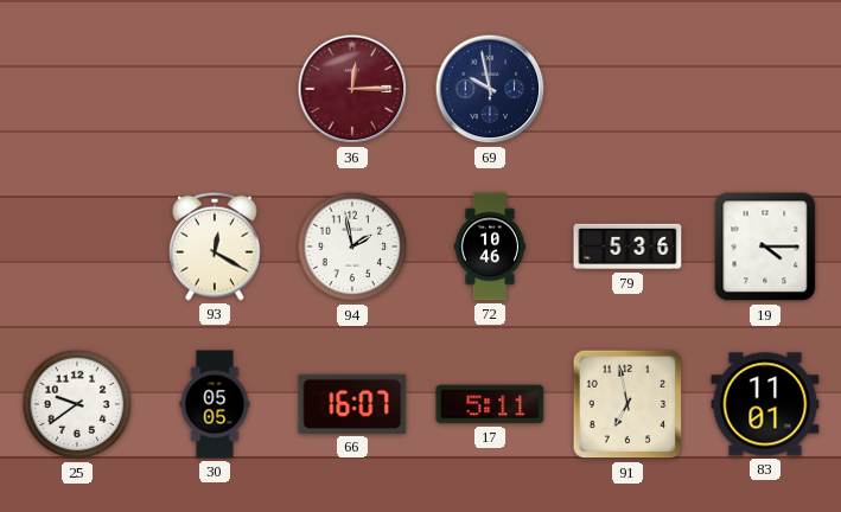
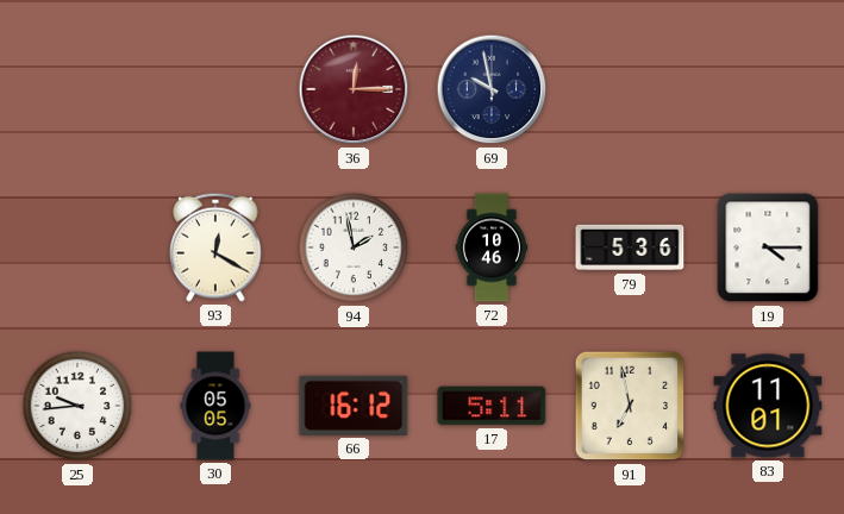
25: 9:39 -> 9:44 (77, 406)
66: 16:07 -> 16:12 (354, 406)
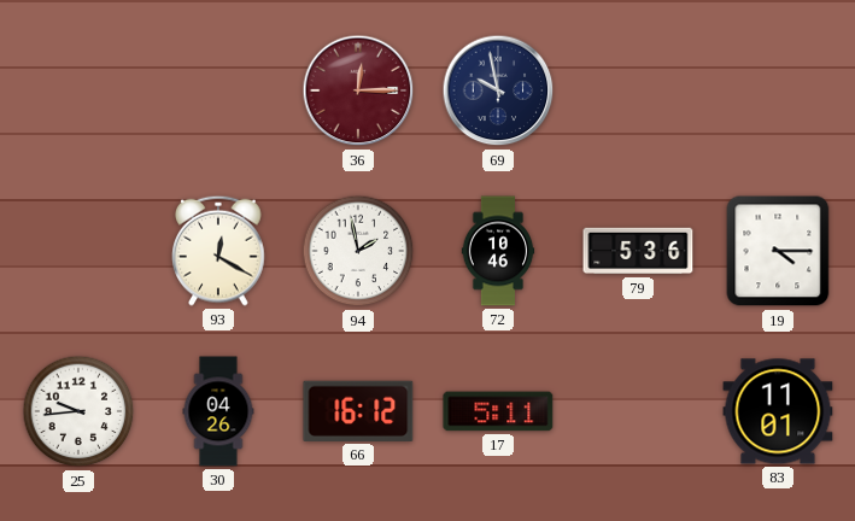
30: 05:05 -> 04:26 (218, 411)
91: 6:58 -> none (630, 406)
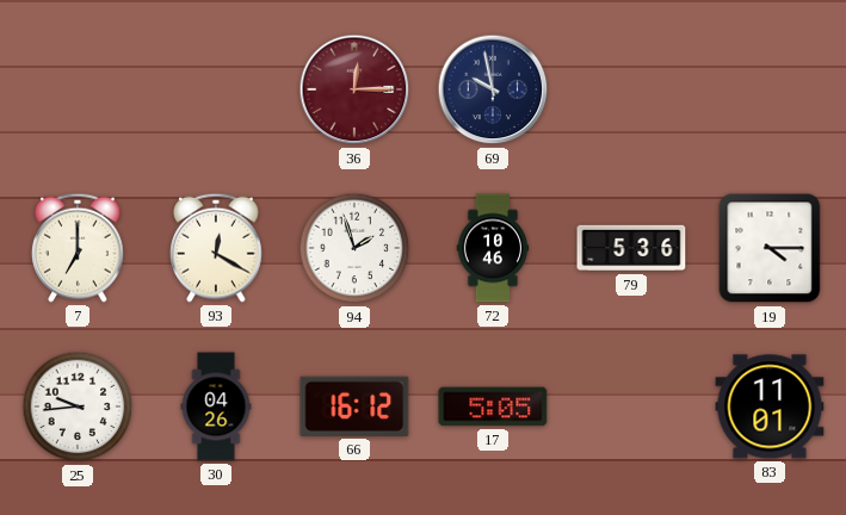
7: none -> 7:00 (78, 248)
94: 1:58 -> 1:57 (354, 248)
17: 5:11 -> 5:05 (493, 407)
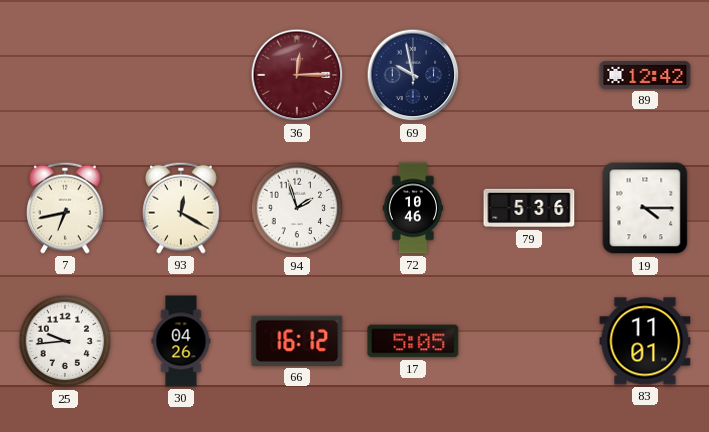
89: none -> 12:42 (645, 75)
7: 7:00 -> 6:43 (65, 208)
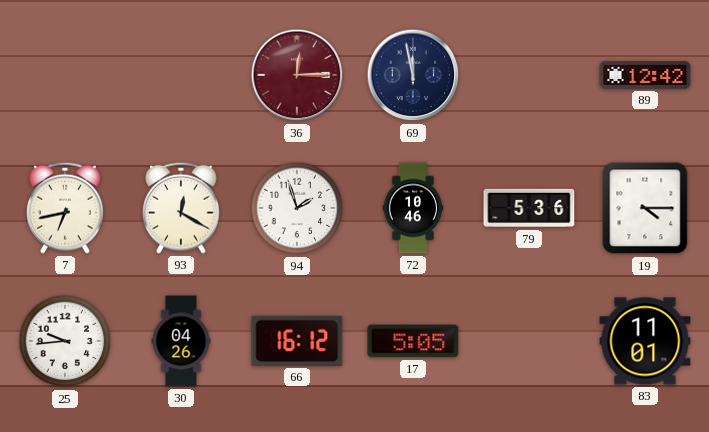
69: 9:58 -> 11:58 (413, 75)
